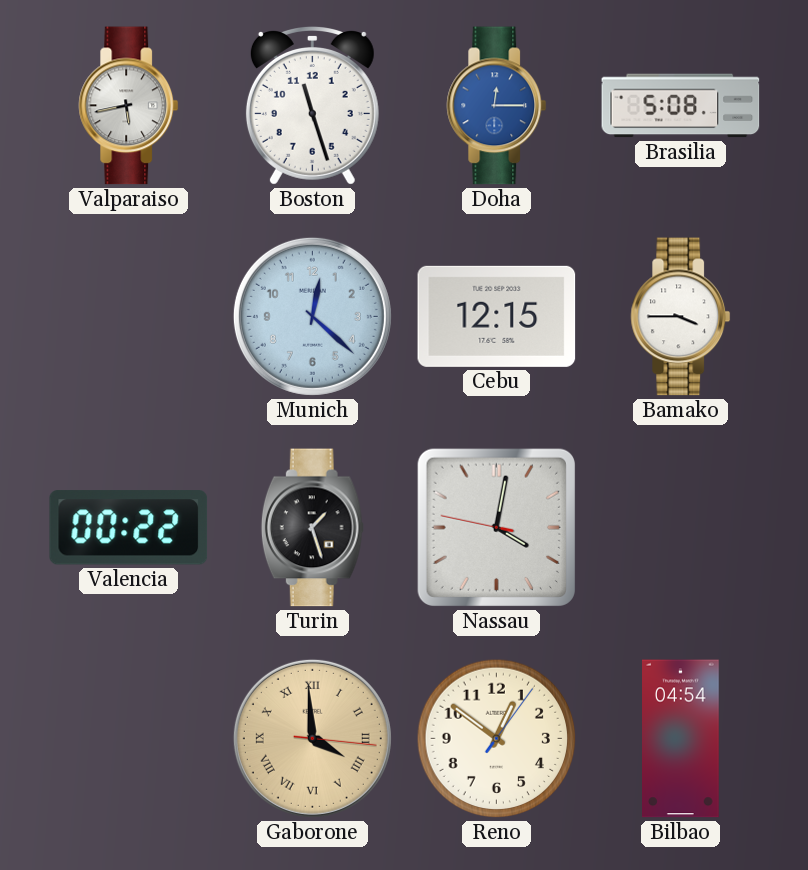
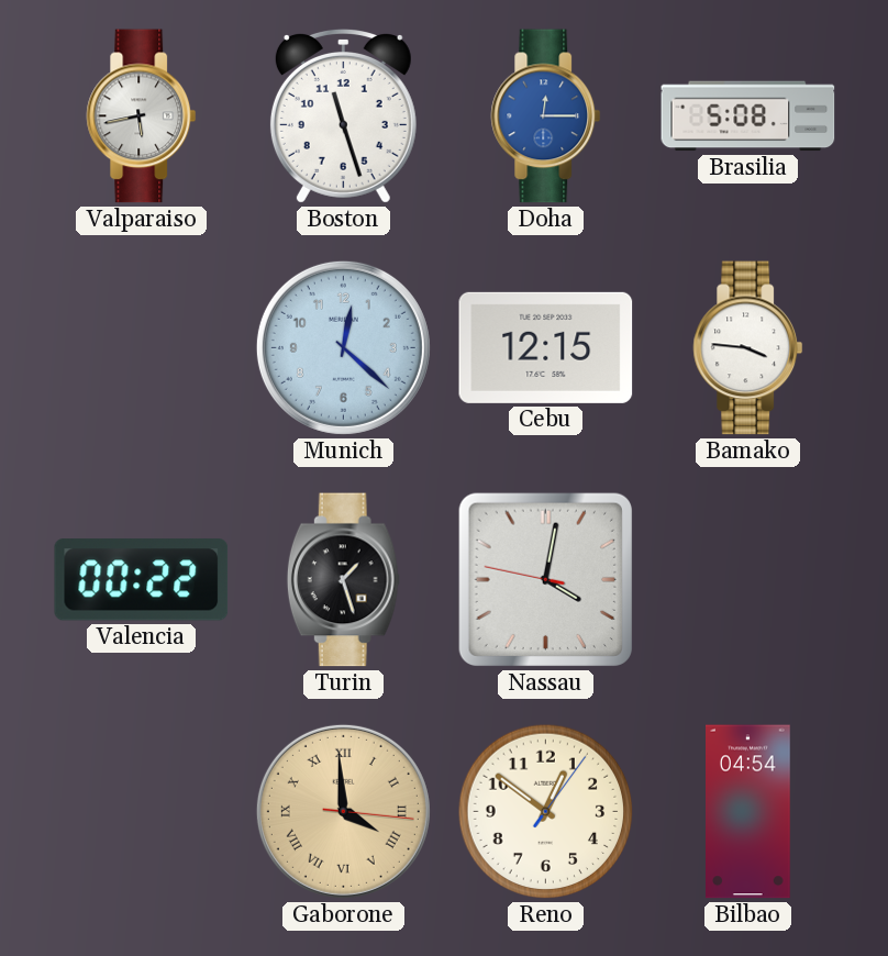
Bamako: 3:45 -> 3:46 (748, 348)
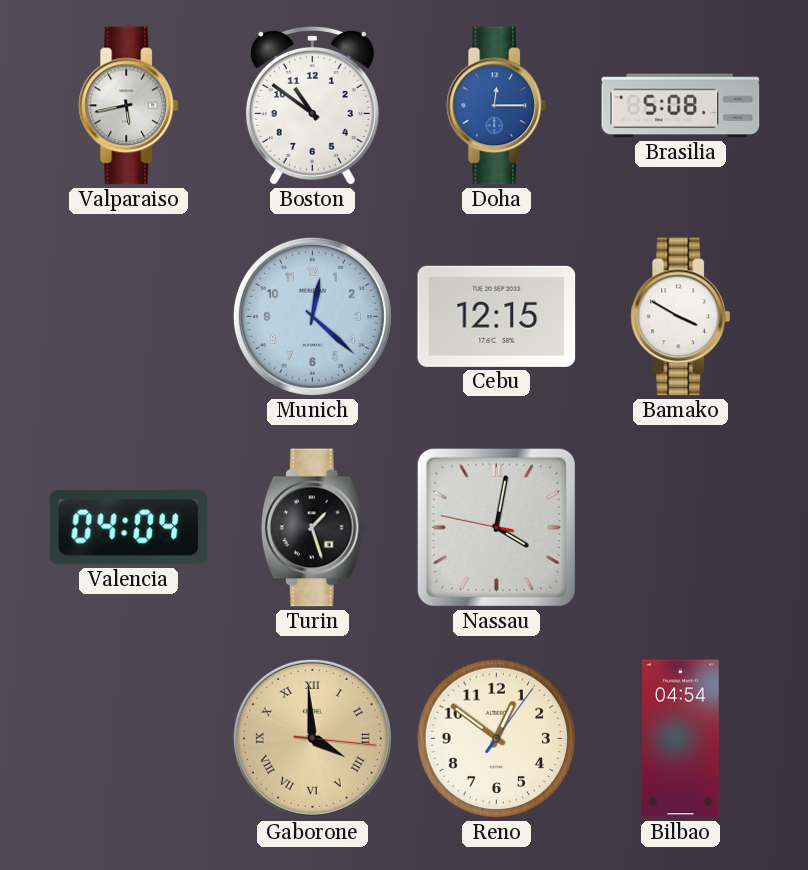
Boston: 11:27 -> 10:51 (312, 106)
Bamako: 3:46 -> 3:50 (681, 317)
Valencia: 00:22 -> 04:04 (129, 528)
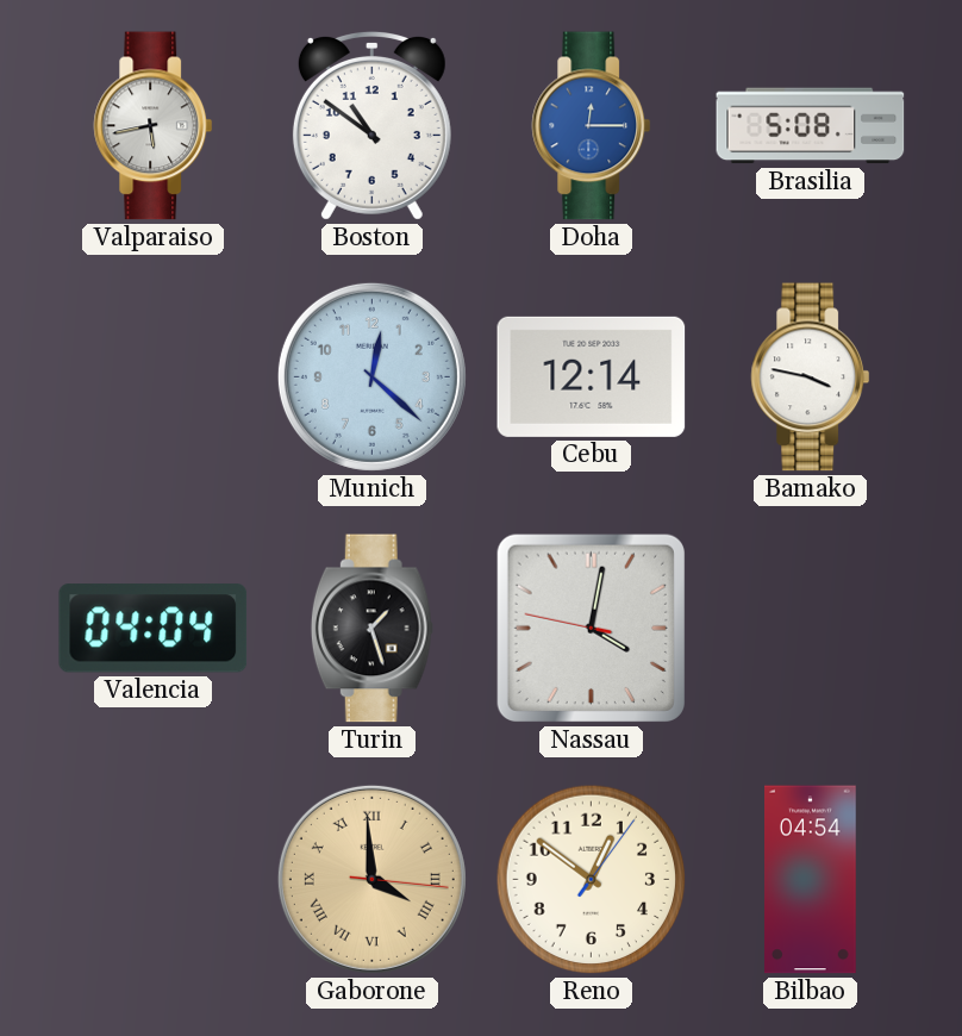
Cebu: 12:15 -> 12:14 (592, 376)
Bamako: 3:50 -> 3:47 (811, 377)
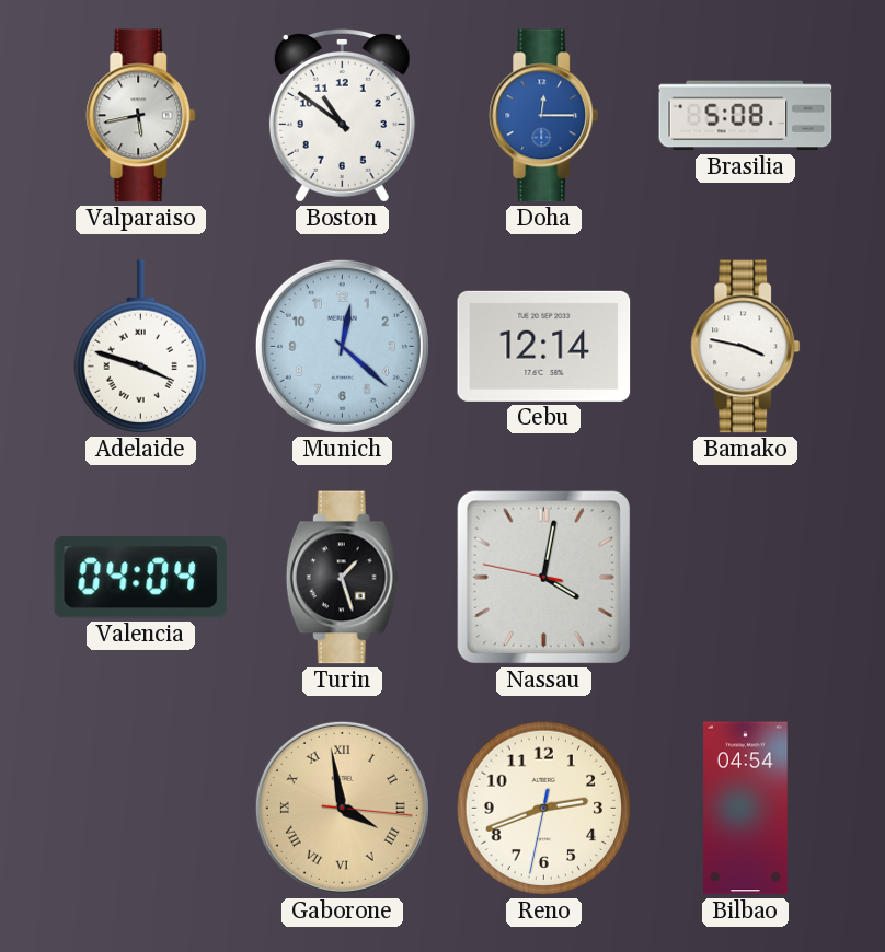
Adelaide: none -> 3:48 (140, 347)
Gaborone: 3:59 -> 3:58 (342, 808)
Reno: 12:51 -> 2:41 (544, 809)
